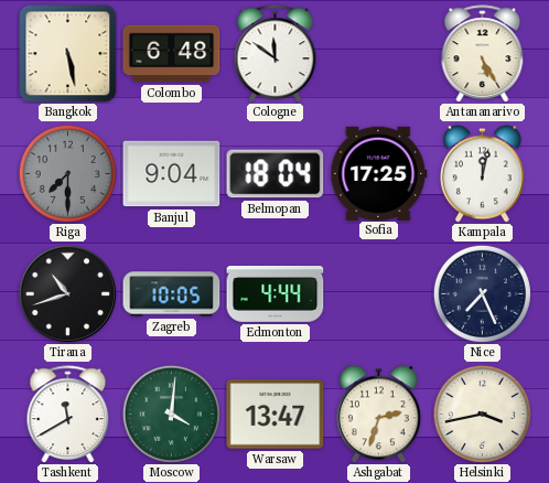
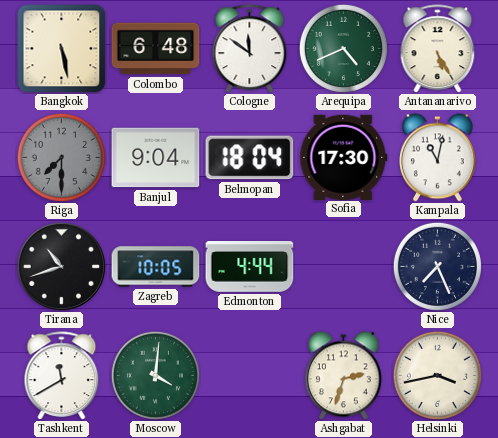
Arequipa: none -> 4:41 (343, 48)
Sofia: 17:25 -> 17:30 (344, 157)
Kampala: 12:02 -> 11:02 (437, 158)
Warsaw: 13:47 -> none (276, 415)
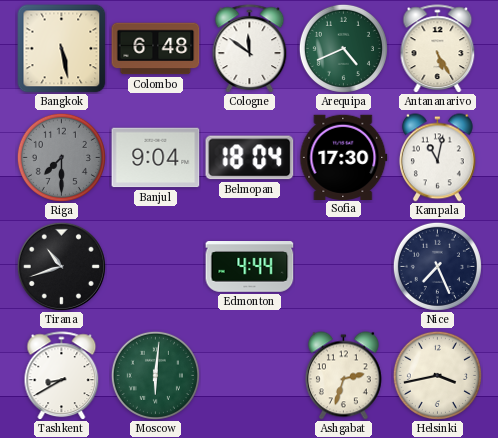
Zagreb: 10:05 -> none (156, 267)
Tashkent: 11:40 -> 8:40 (62, 376)
Moscow: 4:01 -> 6:01 (155, 375)
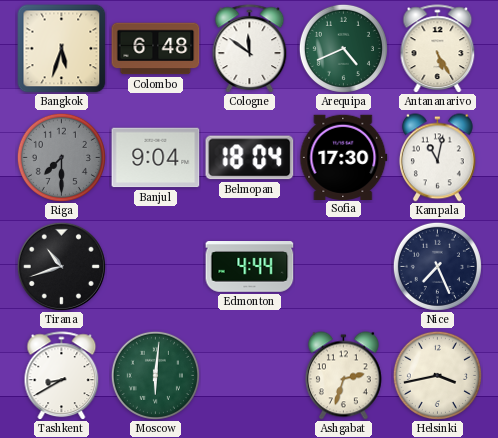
Bangkok: 5:28 -> 5:33 (62, 49)
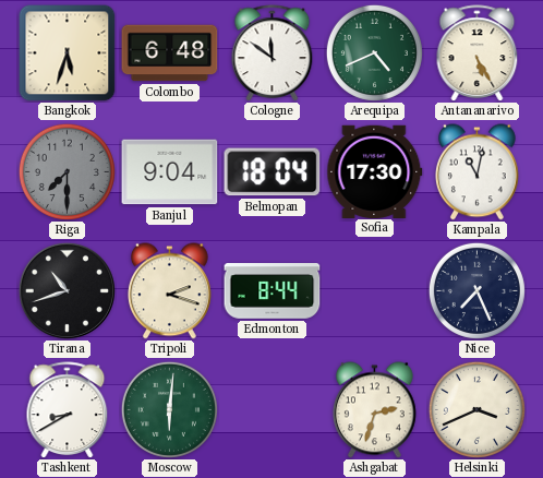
Tripoli: none -> 2:18 (169, 291)
Edmonton: 4:44 -> 8:44 (273, 291)
Helsinki: 3:43 -> 3:41 (476, 409)
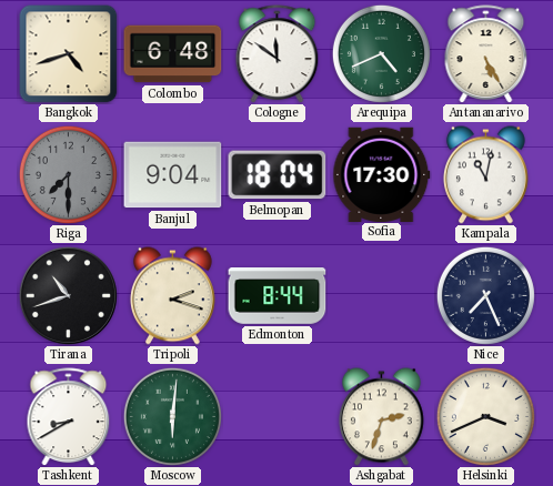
Bangkok: 5:33 -> 4:42 (69, 54)
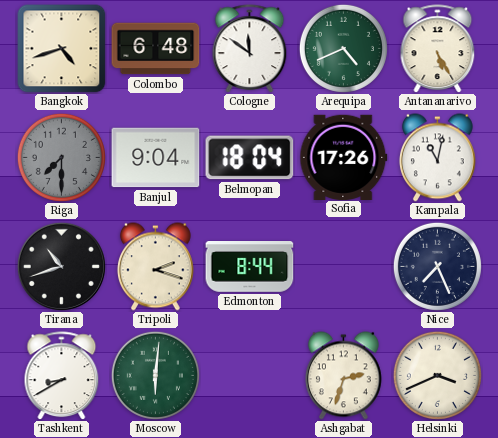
Sofia: 17:30 -> 17:26 (344, 157)
